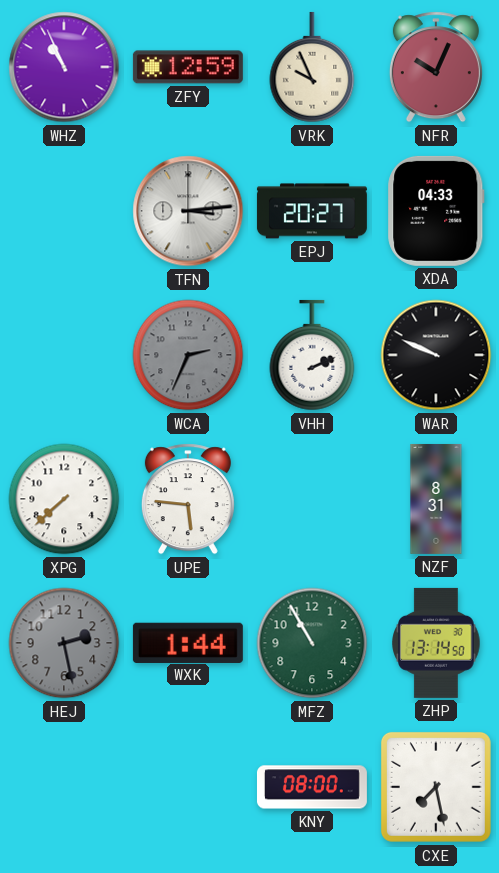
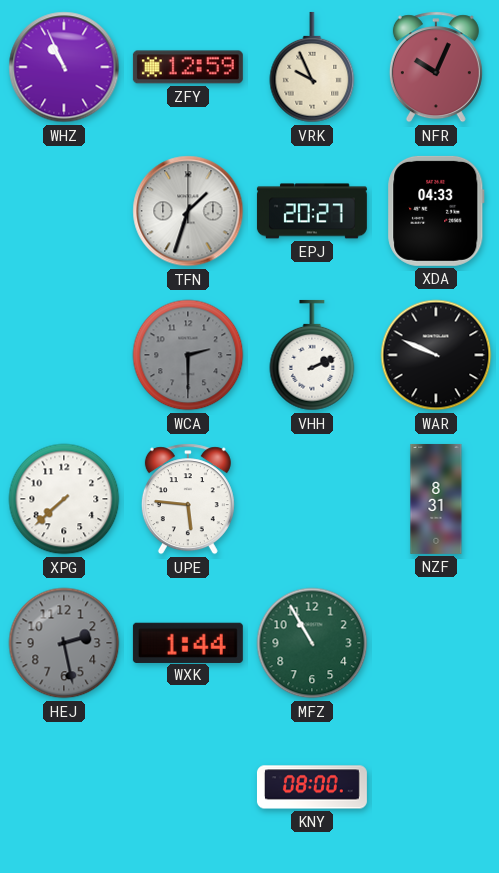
TFN: 3:14 -> 1:33 (188, 211)
WCA: 2:34 -> 2:30 (188, 355)
ZHP: 13:14 -> none (436, 643)
CXE: 7:28 -> none (436, 787)
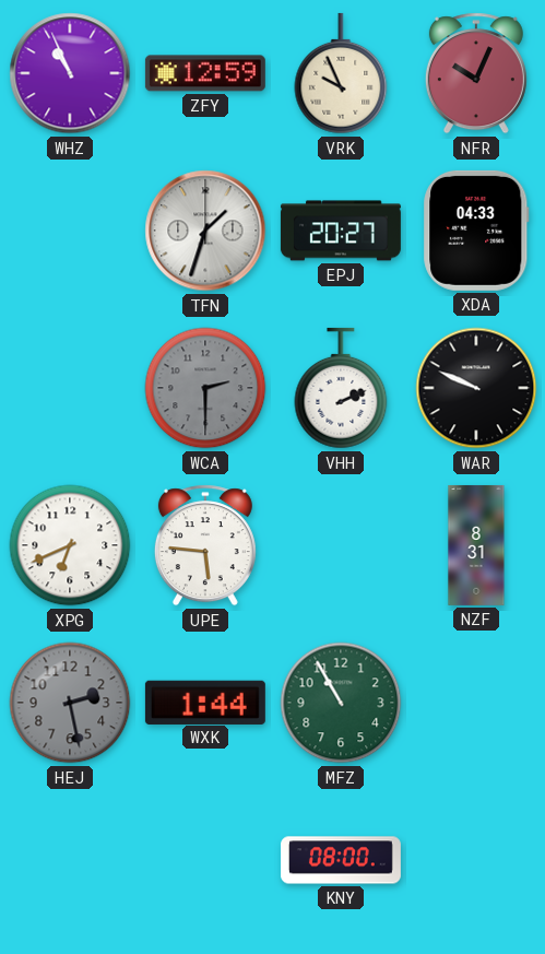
XPG: 7:38 -> 6:41 (70, 545)
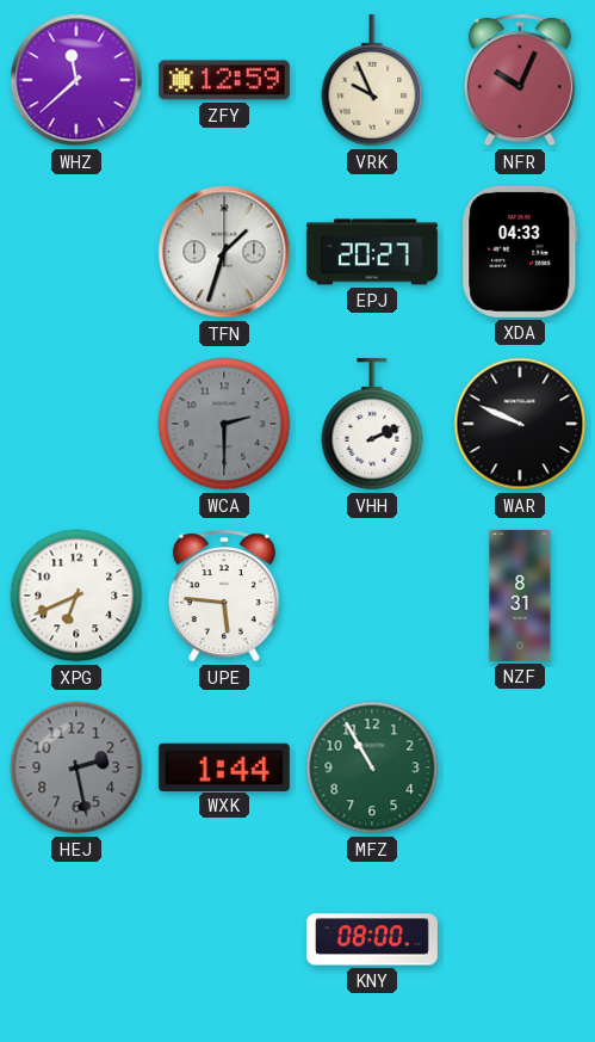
WHZ: 10:56 -> 11:38 (76, 80)
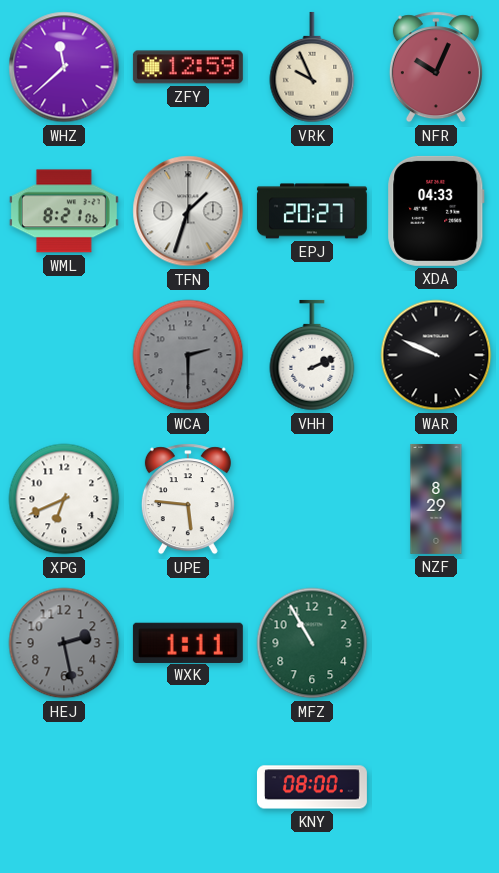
WML: none -> 8:21 (64, 211)
NZF: 8:31 -> 8:29 (436, 499)
WXK: 1:44 -> 1:11 (188, 642)
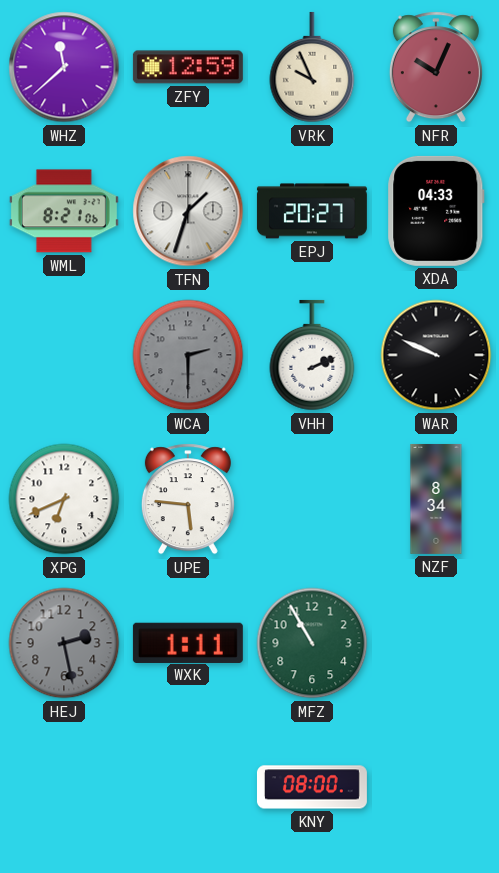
NZF: 8:29 -> 8:34 (436, 499)
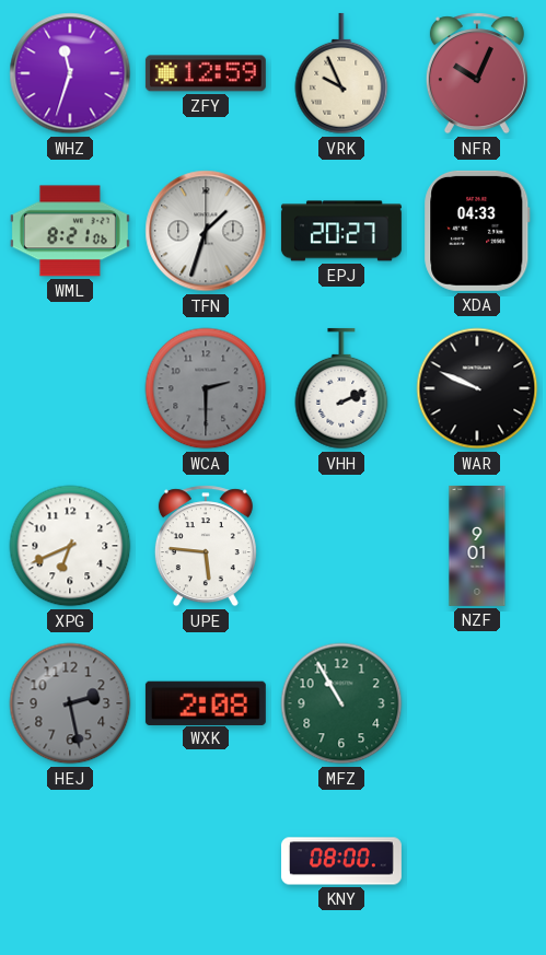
WHZ: 11:38 -> 11:33 (70, 73)
NZF: 8:34 -> 9:01 (477, 546)
WXK: 1:11 -> 2:08 (206, 702)
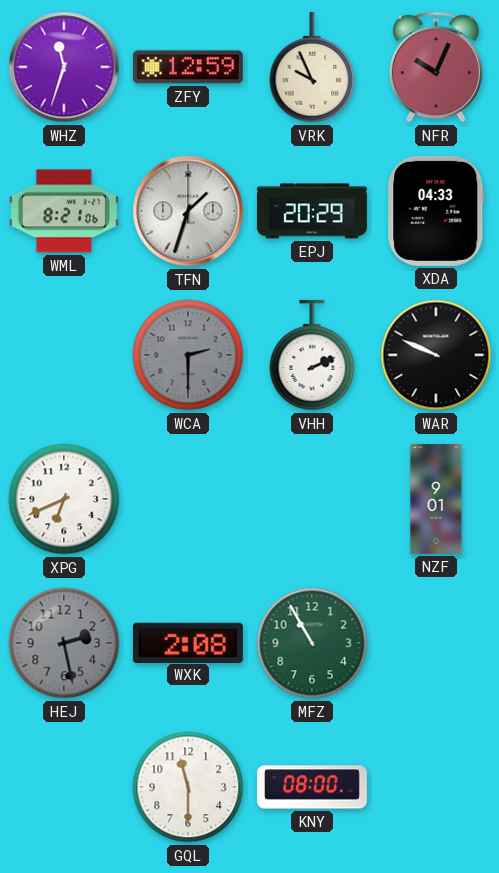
EPJ: 20:27 -> 20:29 (312, 211)
UPE: 5:46 -> none (206, 546)
GQL: none -> 11:30 (188, 787)
